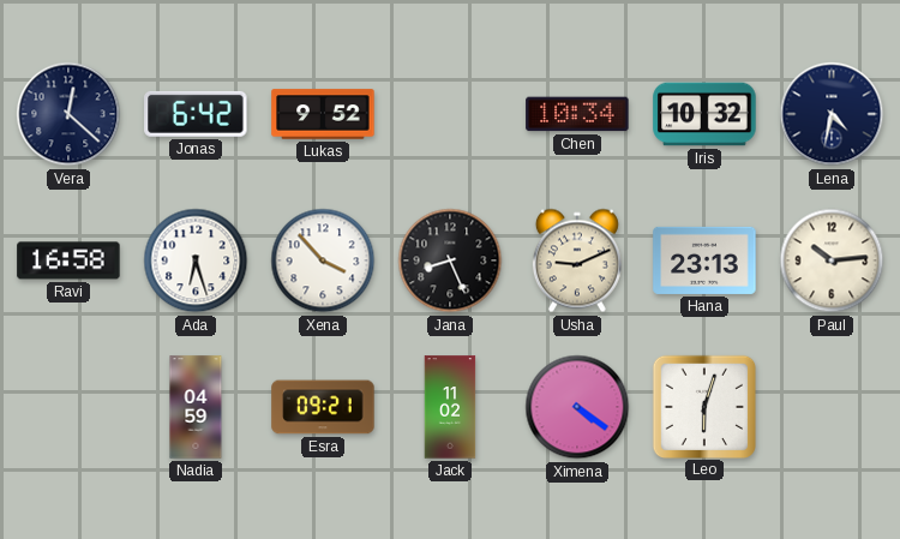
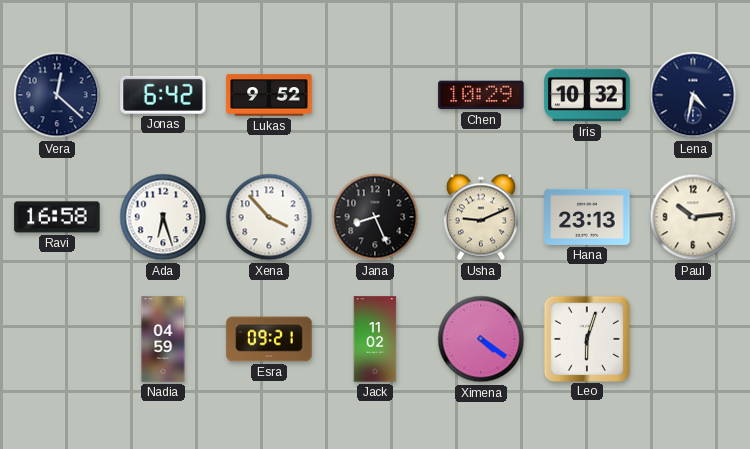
Chen: 10:34 -> 10:29 (481, 95)
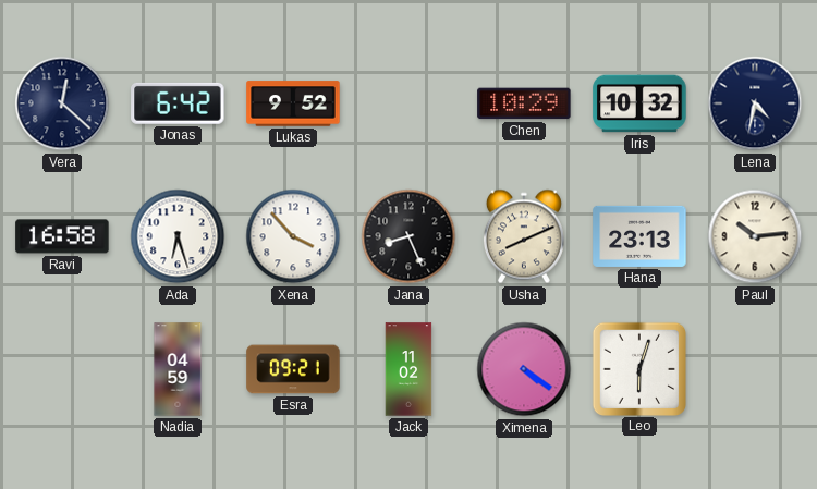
Usha: 9:11 -> 8:11 (524, 236)
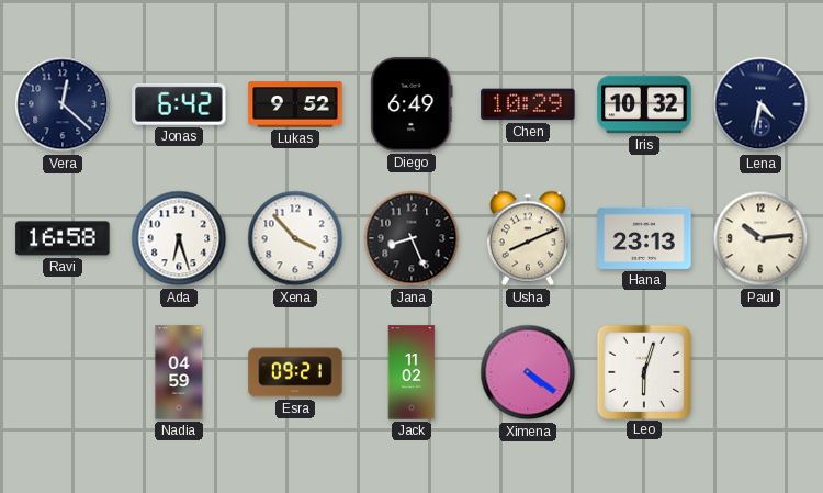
Diego: none -> 6:49 (411, 104)
